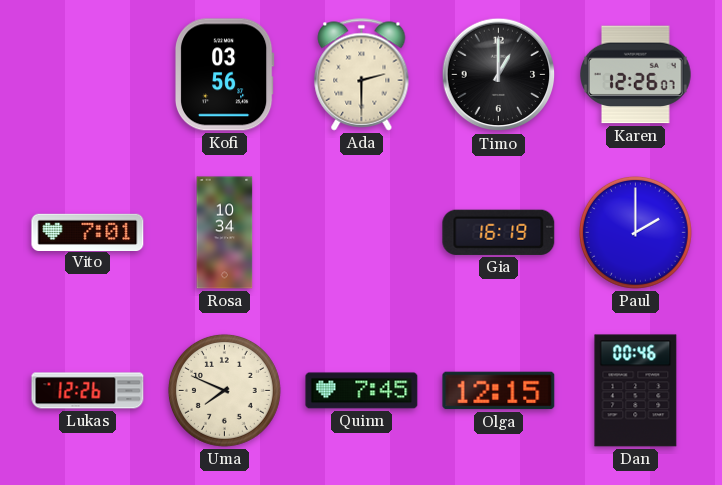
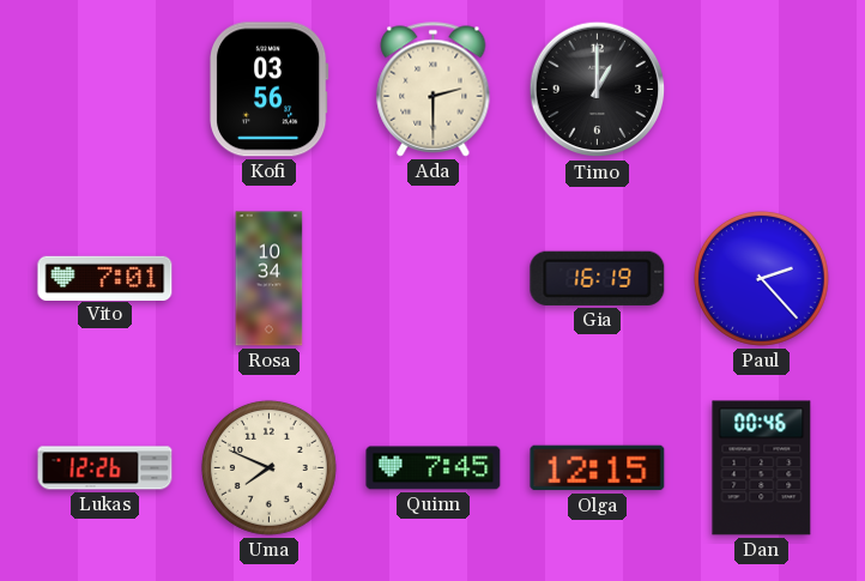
Karen: 12:26 -> none (636, 75)
Paul: 2:00 -> 2:23 (761, 278)
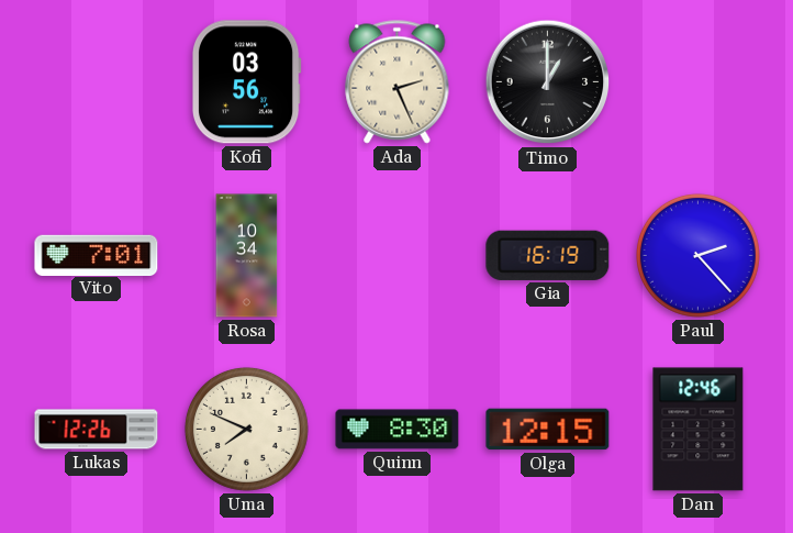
Ada: 2:30 -> 2:26 (398, 82)
Quinn: 7:45 -> 8:30 (398, 430)
Dan: 00:46 -> 12:46 (699, 430)
